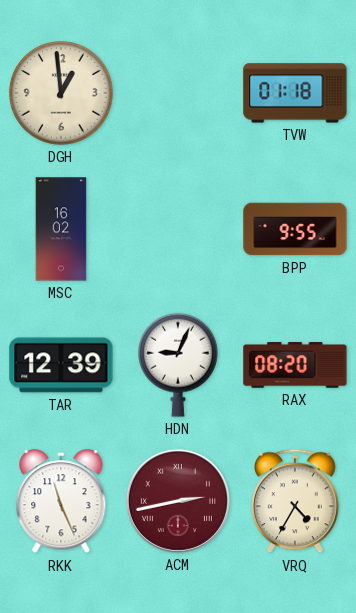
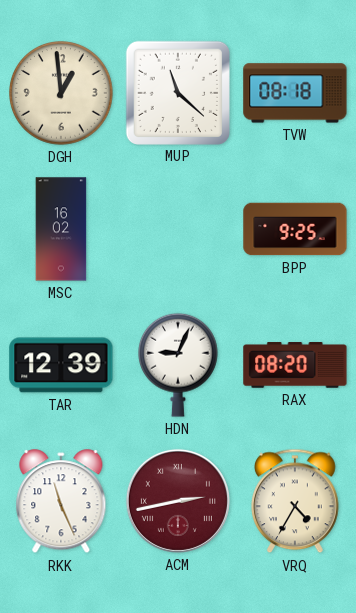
MUP: none -> 11:22 (177, 92)
TVW: 01:18 -> 08:18 (295, 93)
BPP: 9:55 -> 9:25 (295, 229)
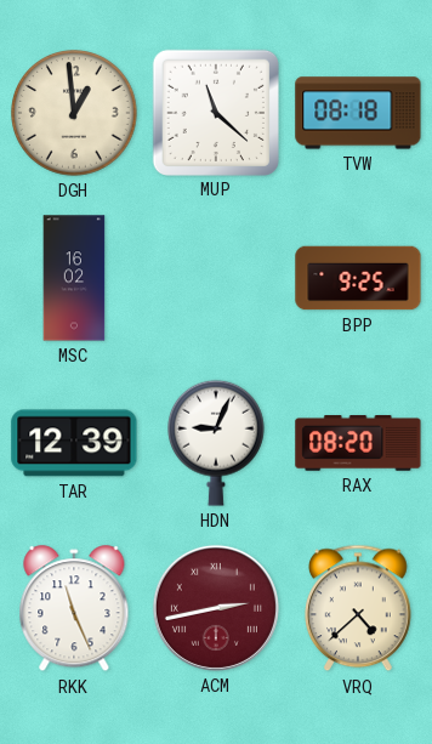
VRQ: 4:35 -> 4:38 (358, 608)
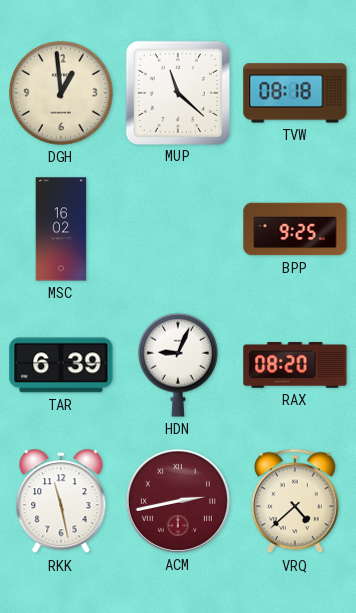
TAR: 12:39 -> 6:39 (61, 365)
RKK: 11:26 -> 11:28 (61, 502)
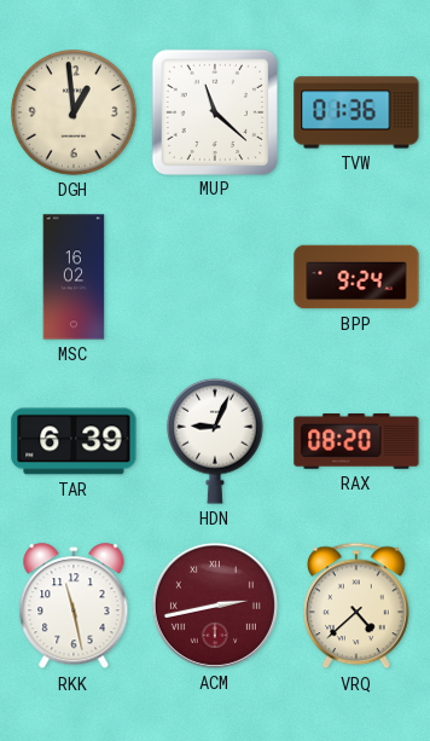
TVW: 08:18 -> 01:36 (356, 112)
BPP: 9:25 -> 9:24 (356, 277)
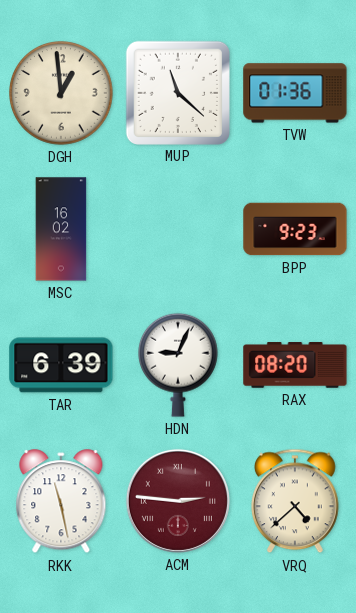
BPP: 9:24 -> 9:23 (295, 229)
ACM: 2:43 -> 2:46 (178, 501)
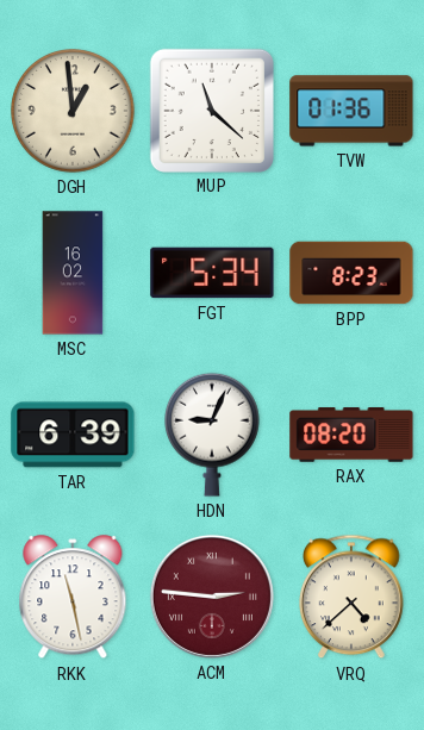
FGT: none -> 5:34 (212, 273)
BPP: 9:23 -> 8:23 (351, 273)
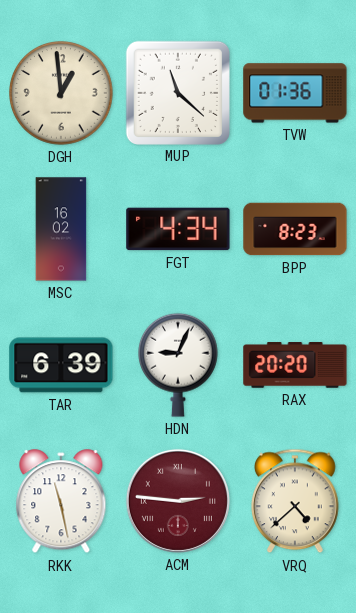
FGT: 5:34 -> 4:34 (178, 229)
RAX: 08:20 -> 20:20 (295, 365)
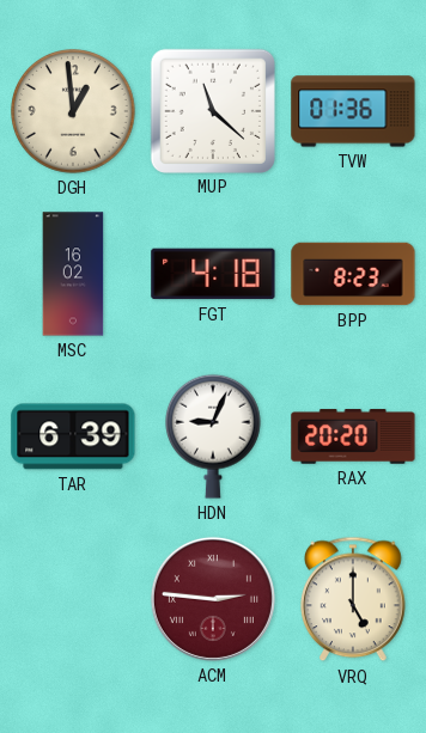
FGT: 4:34 -> 4:18 (213, 274)
RKK: 11:28 -> none (61, 502)
VRQ: 4:38 -> 5:00 (353, 599)
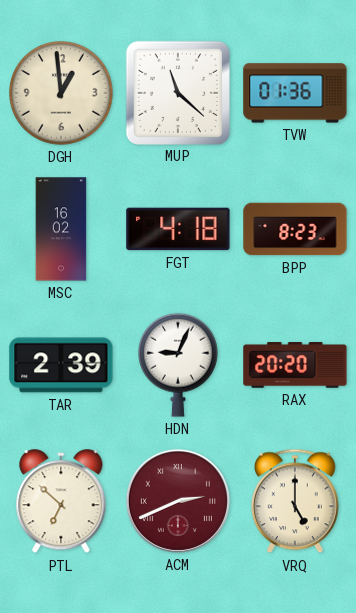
TAR: 6:39 -> 2:39 (61, 365)
PTL: none -> 6:52 (61, 502)
ACM: 2:46 -> 2:41 (178, 501)
